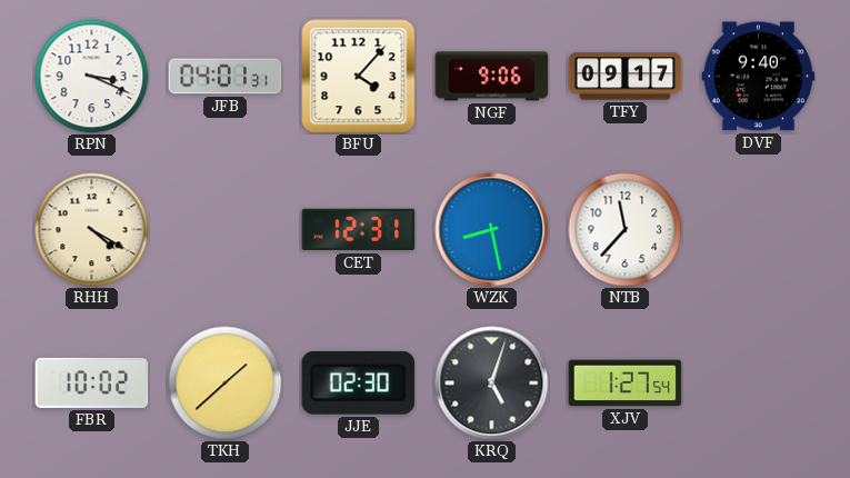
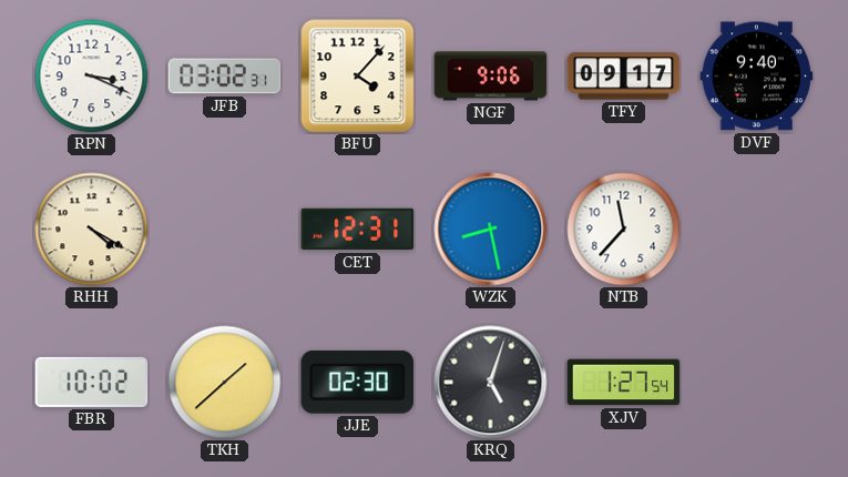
JFB: 04:01 -> 03:02 (225, 77)
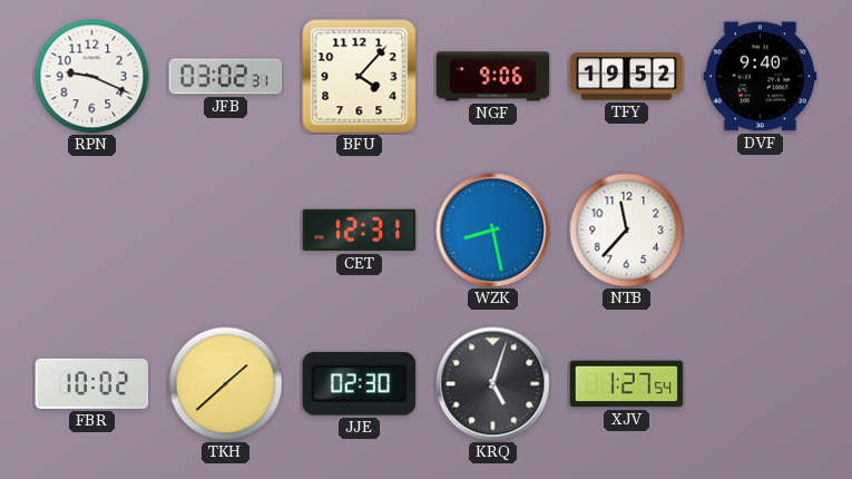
RPN: 3:19 -> 9:19 (92, 77)
TFY: 09:17 -> 19:52 (627, 77)
RHH: 4:20 -> none (92, 230)
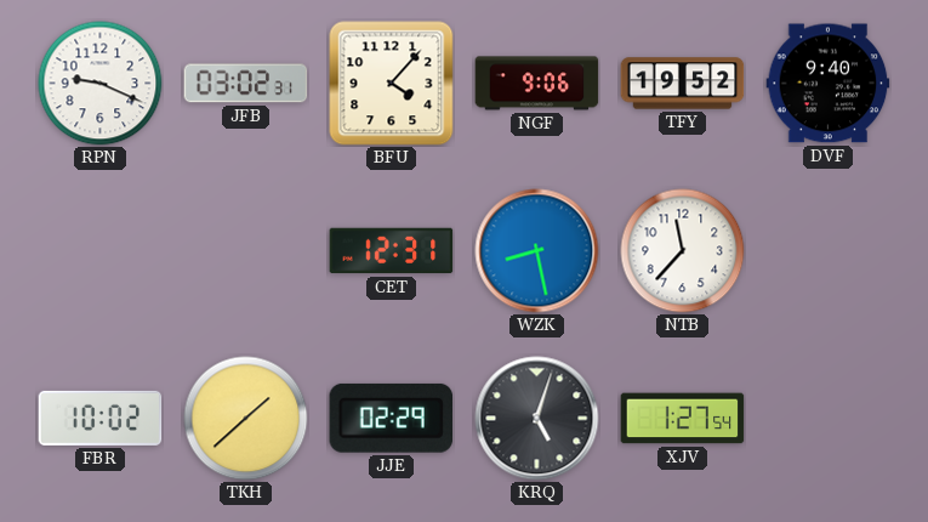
JJE: 02:30 -> 02:29 (391, 418)
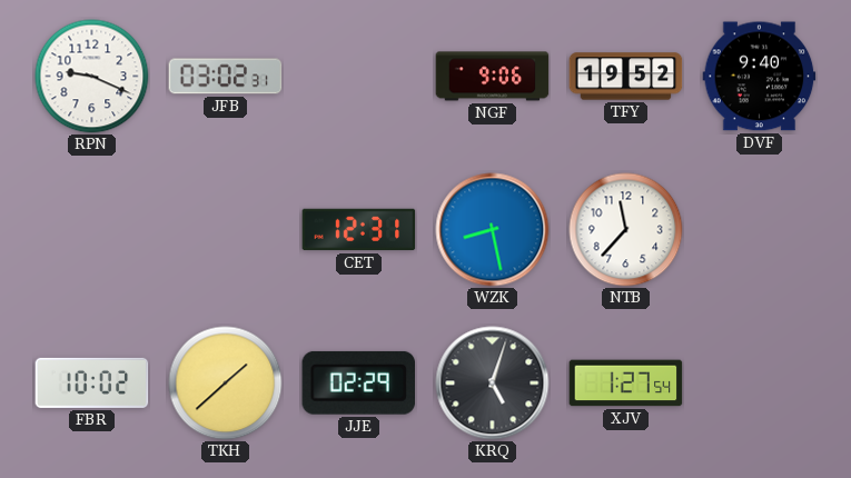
BFU: 4:07 -> none (392, 84)
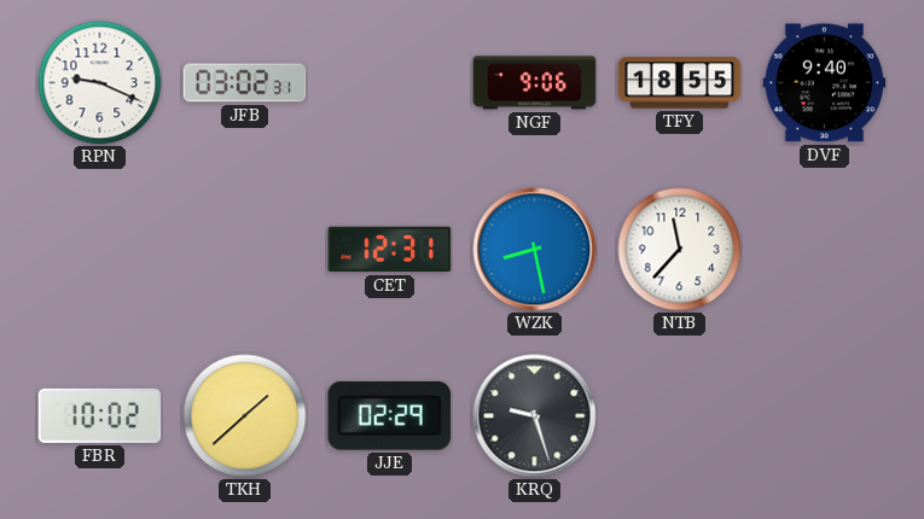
TFY: 19:52 -> 18:55 (680, 83)
KRQ: 5:03 -> 9:27 (535, 416)
XJV: 1:27 -> none (626, 384)
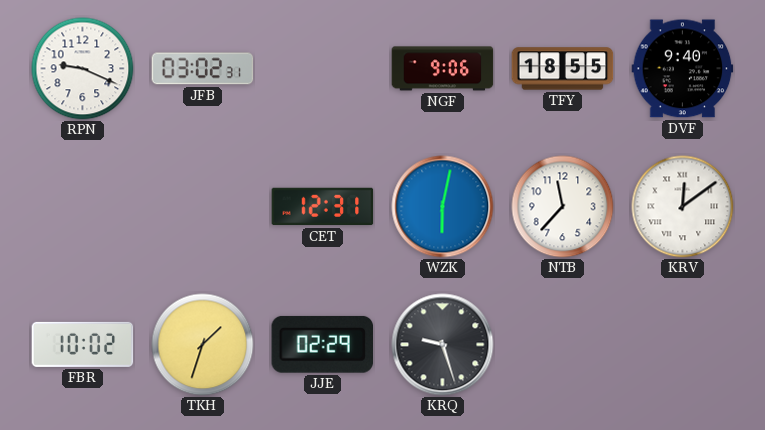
WZK: 8:28 -> 6:02 (443, 207)
KRV: none -> 12:09 (683, 207)
TKH: 1:38 -> 1:33 (203, 345)
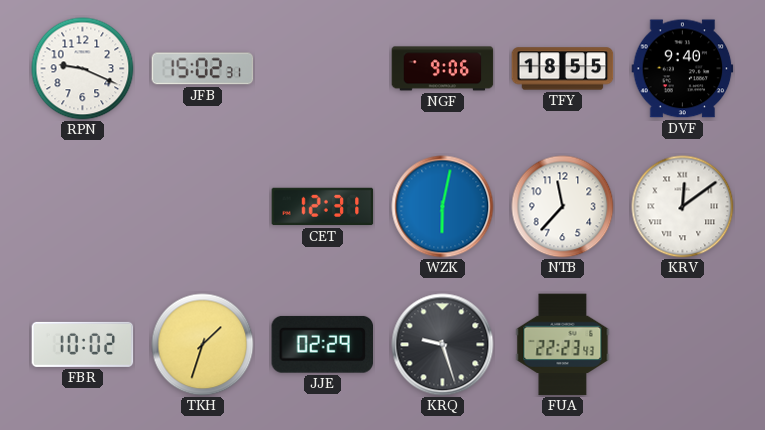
JFB: 03:02 -> 15:02 (203, 69)
FUA: none -> 22:23 (563, 345)
